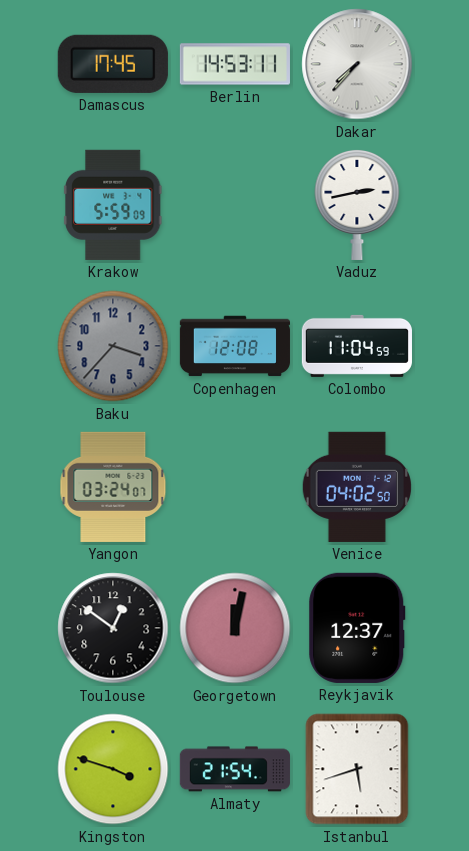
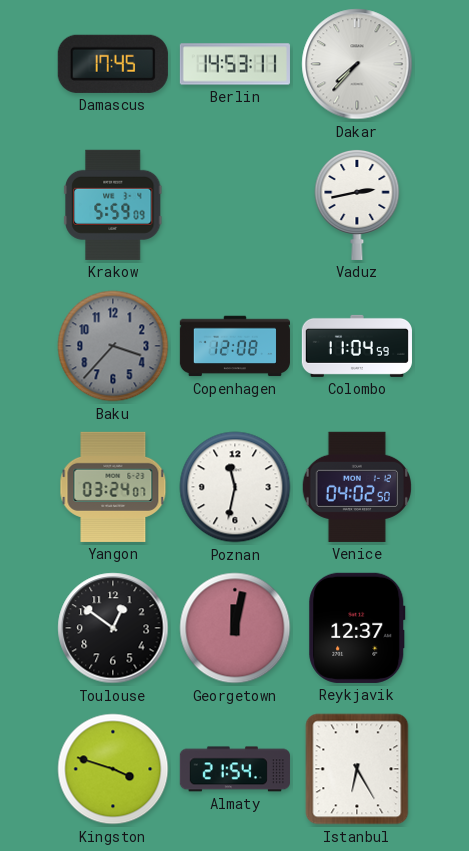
Poznan: none -> 11:32 (235, 487)
Istanbul: 5:42 -> 6:25 (357, 769)
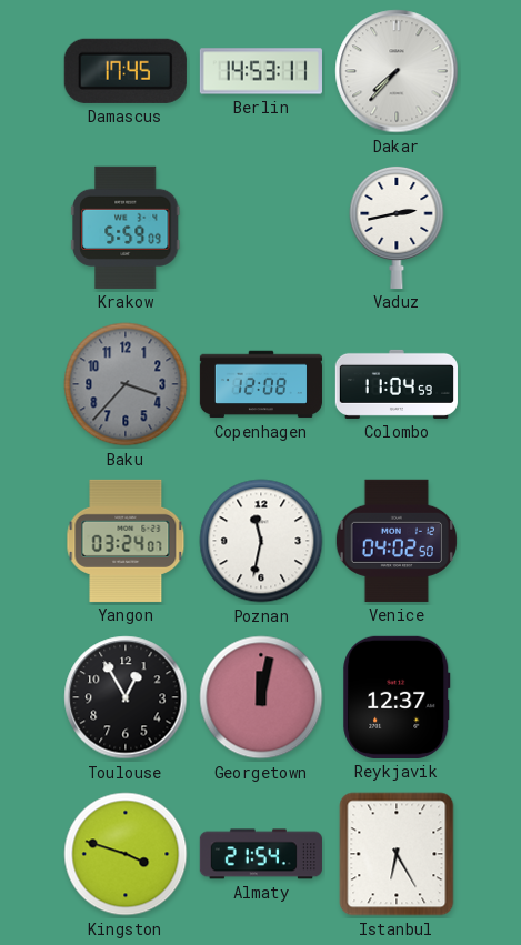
Toulouse: 12:51 -> 12:55 (126, 697)
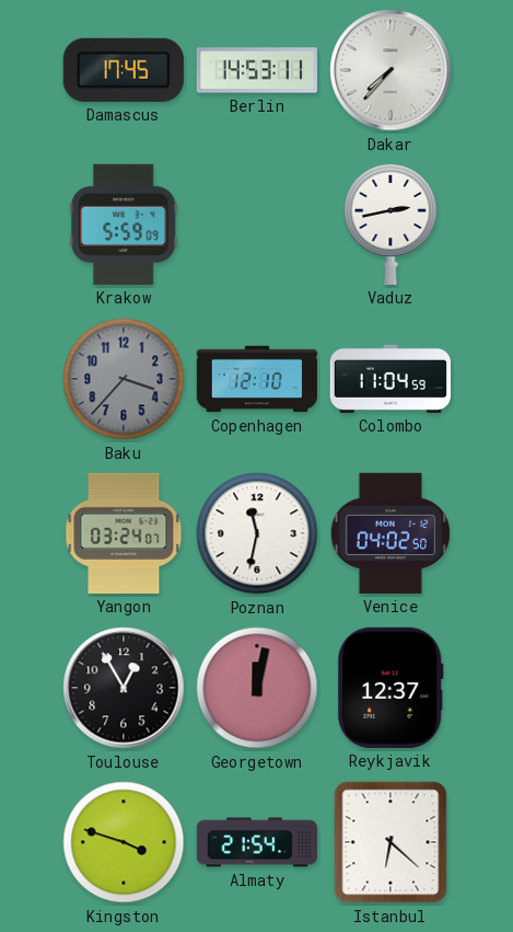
Copenhagen: 12:08 -> 12:10 (257, 379)
Istanbul: 6:25 -> 6:22 (390, 842)
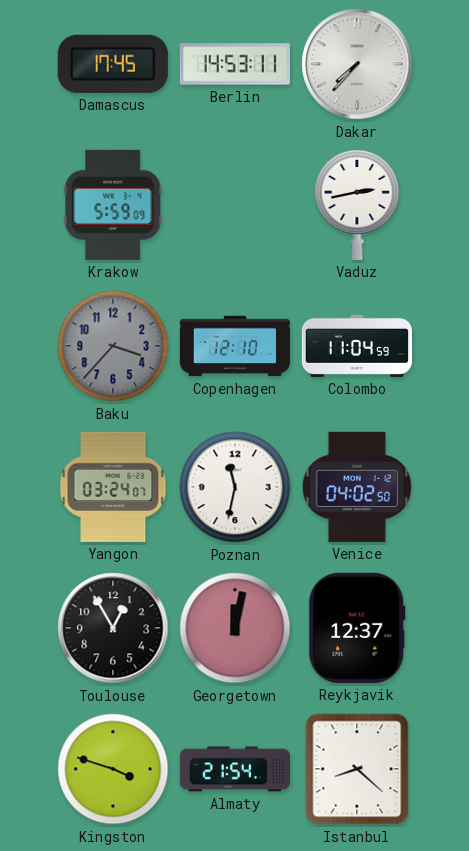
Istanbul: 6:22 -> 8:22 (357, 769)
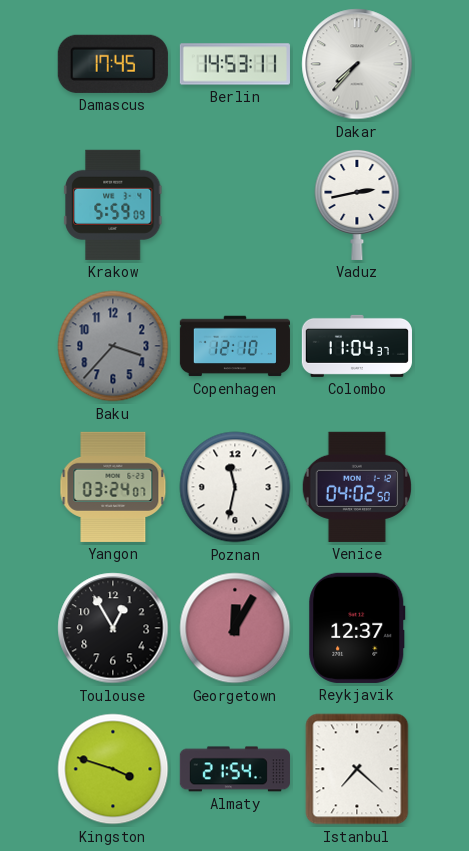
Colombo: 11:04:59 -> 11:04:37 (357, 346)
Georgetown: 12:02 -> 12:05 (235, 628)
Istanbul: 8:22 -> 7:22 (357, 769)
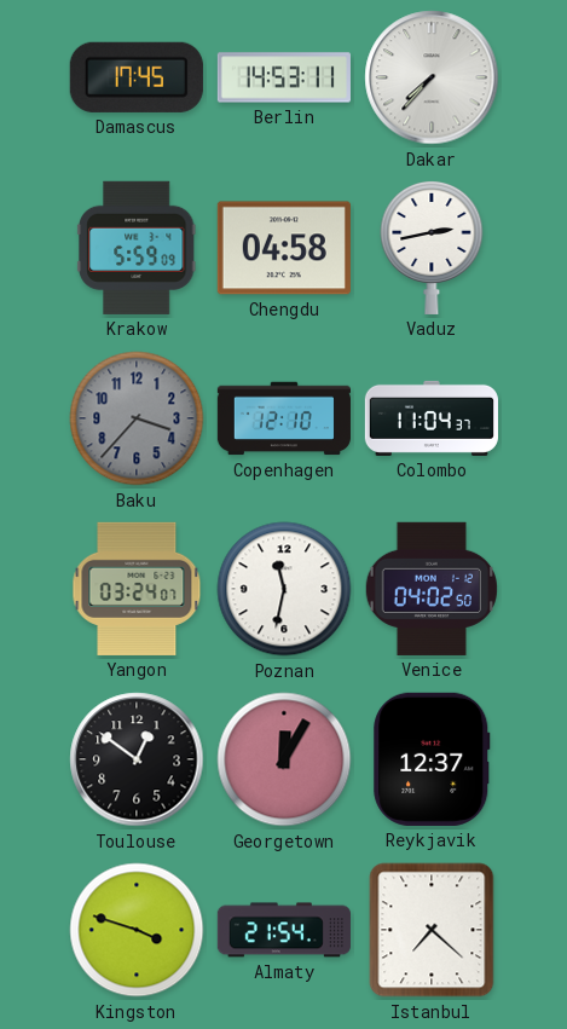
Chengdu: none -> 04:58 (284, 248)
Toulouse: 12:55 -> 12:51 (137, 759)
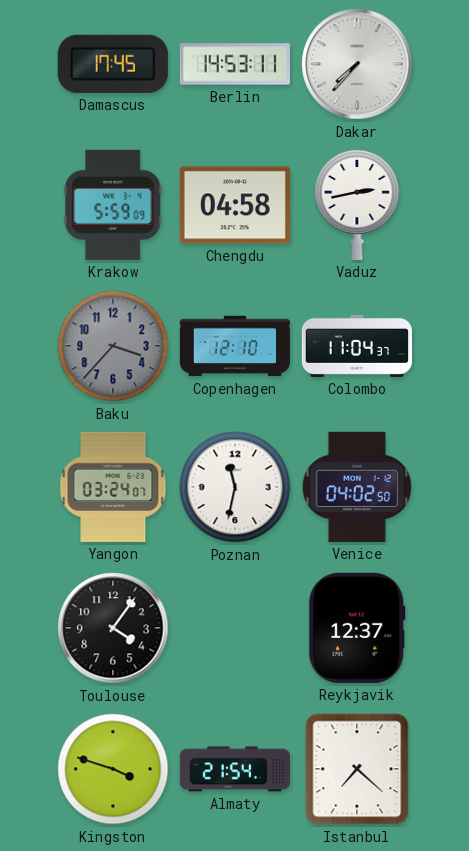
Toulouse: 12:51 -> 4:06 (113, 628)
Georgetown: 12:05 -> none (284, 759)
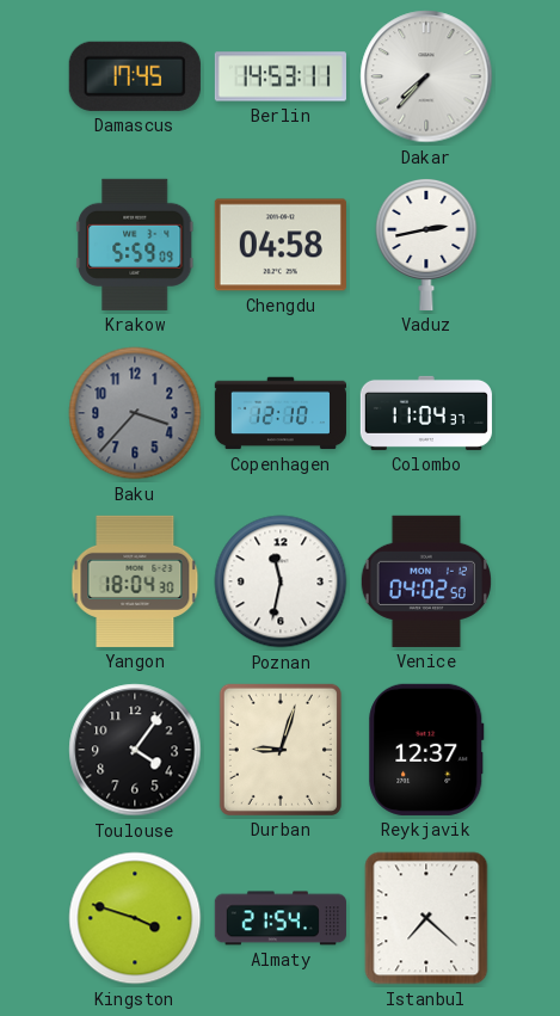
Yangon: 03:24 -> 18:04 (135, 581)
Durban: none -> 9:03 (281, 750)
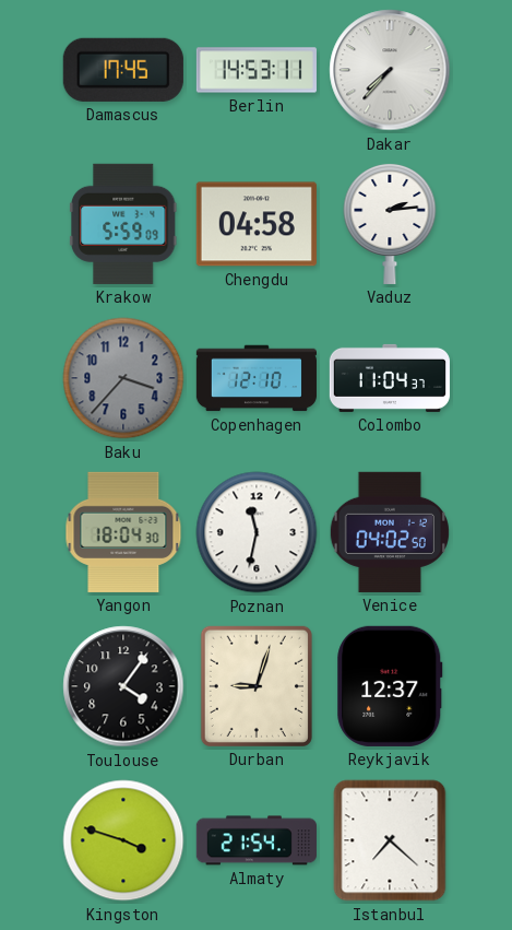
Vaduz: 2:43 -> 2:14 (390, 223)
